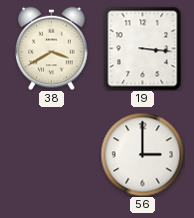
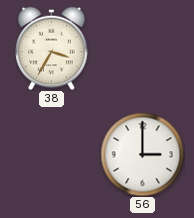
38: 3:40 -> 3:35 (52, 48)
19: 3:16 -> none (143, 48)
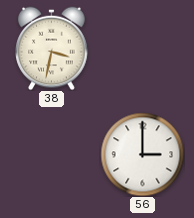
38: 3:35 -> 3:32 (52, 48)
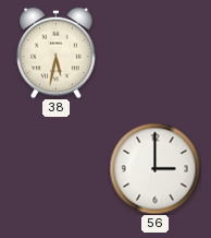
38: 3:32 -> 5:32 (57, 52)
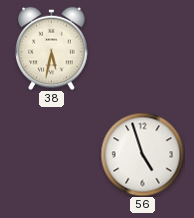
56: 3:00 -> 4:57 (142, 154)
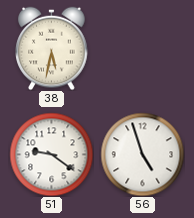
51: none -> 9:21 (51, 154)
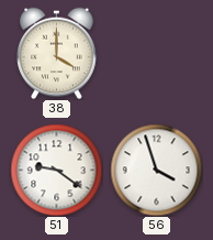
38: 5:32 -> 4:00 (57, 53)
56: 4:57 -> 3:57 (156, 170)
